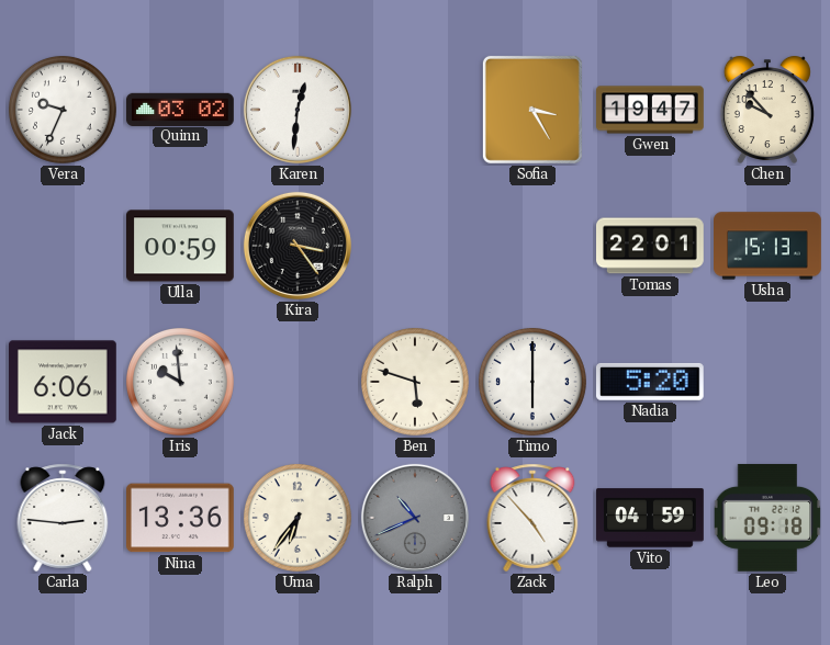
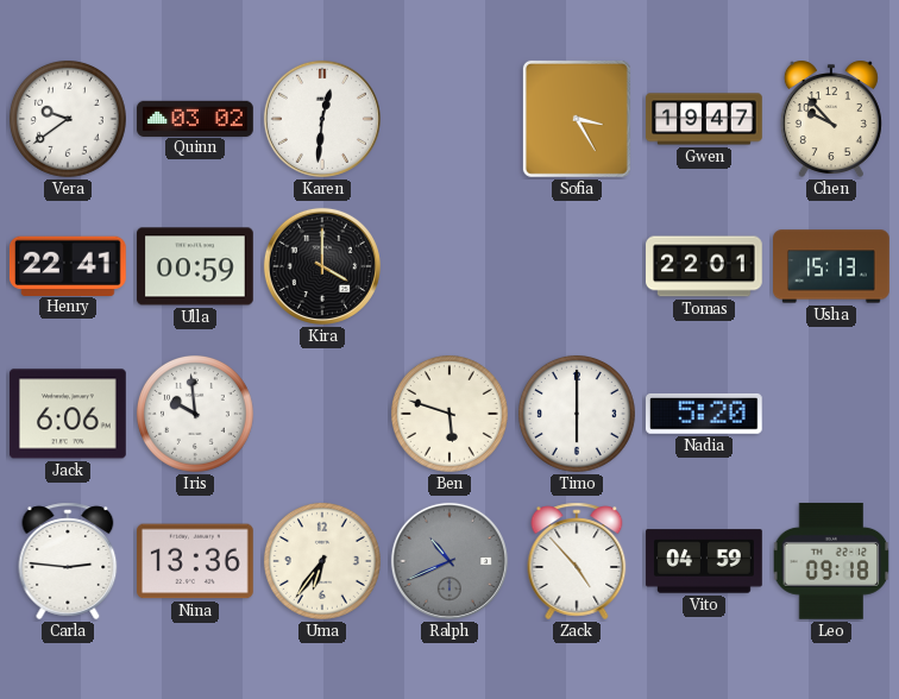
Vera: 9:34 -> 9:39 (68, 119)
Henry: none -> 22:41 (68, 265)
Kira: 3:24 -> 4:00 (322, 266)
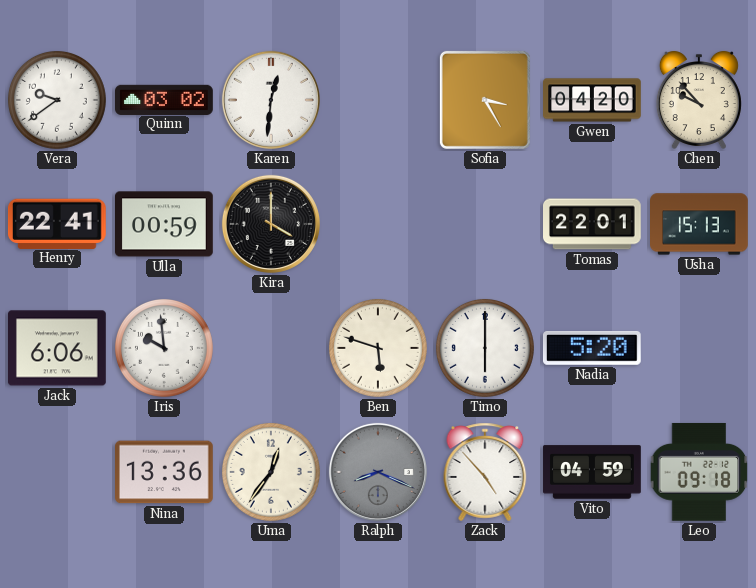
Gwen: 19:47 -> 04:20 (592, 100)
Carla: 2:46 -> none (68, 561)
Uma: 6:36 -> 12:36 (271, 472)
Ralph: 10:41 -> 8:19 (378, 472)
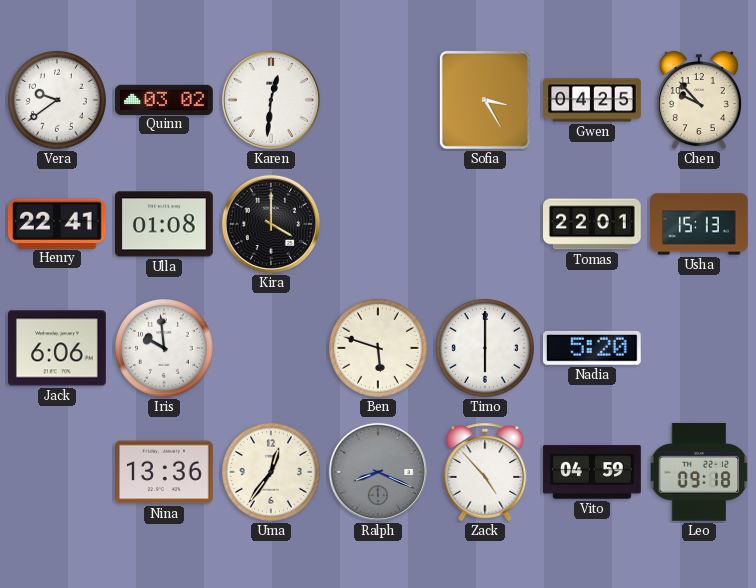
Gwen: 04:20 -> 04:25 (592, 100)
Ulla: 00:59 -> 01:08 (165, 224)
